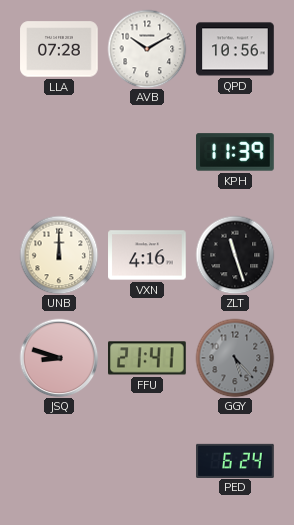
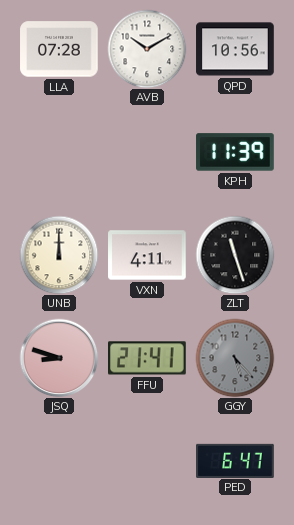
VXN: 4:16 -> 4:11 (147, 255)
PED: 6:24 -> 6:47 (235, 460)
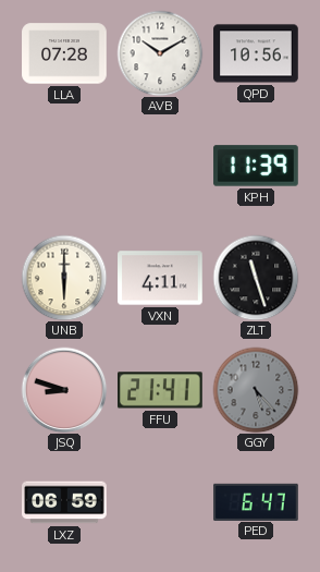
UNB: 12:00 -> 6:00 (64, 278)
LXZ: none -> 06:59 (64, 502)
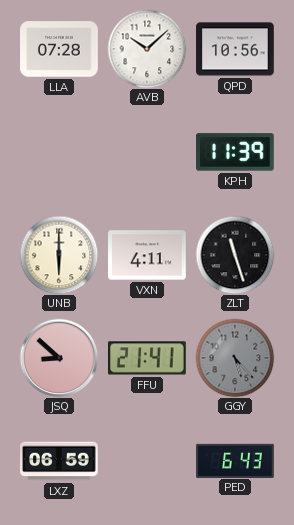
AVB: 10:10 -> 10:08 (147, 49)
JSQ: 8:48 -> 8:52 (59, 358)
PED: 6:47 -> 6:43 (235, 460)
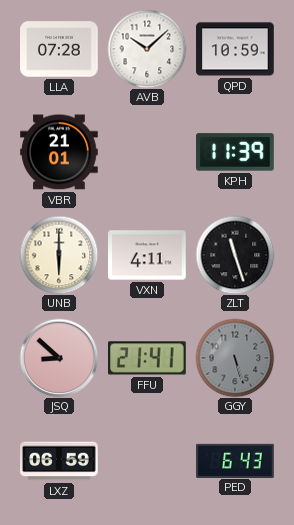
QPD: 10:56 -> 10:59 (235, 49)
VBR: none -> 21:01 (59, 152)
GGY: 5:23 -> 5:27 (235, 358)
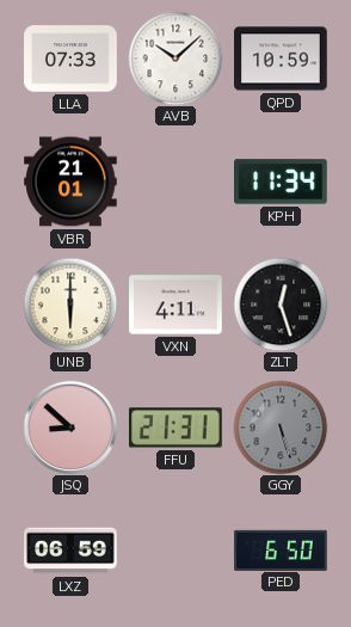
LLA: 07:28 -> 07:33 (70, 59)
KPH: 11:39 -> 11:34 (281, 182)
ZLT: 11:27 -> 12:27 (281, 305)
FFU: 21:41 -> 21:31 (177, 428)
PED: 6:43 -> 6:50 (281, 549)
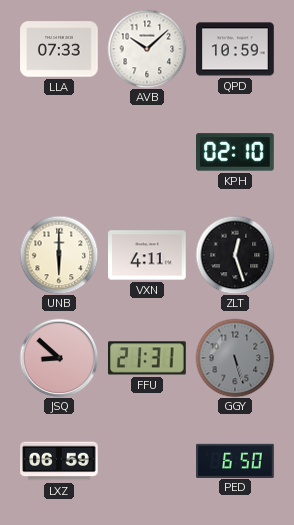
VBR: 21:01 -> none (70, 182)
KPH: 11:34 -> 02:10 (235, 152)
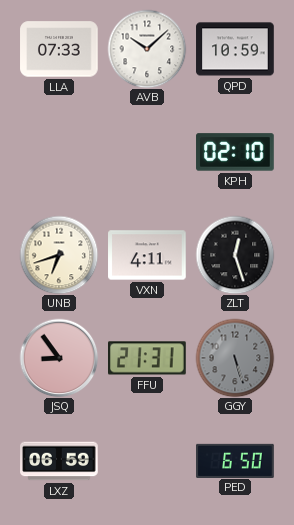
UNB: 6:00 -> 6:42 (59, 255)
JSQ: 8:52 -> 8:54 (59, 358)
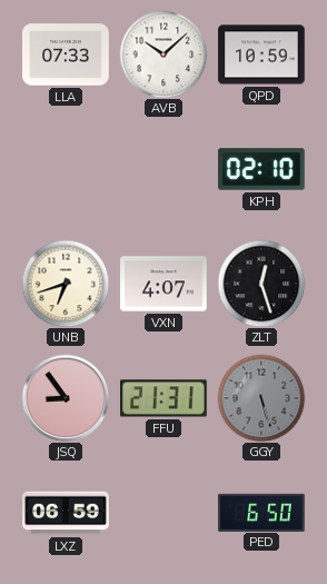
VXN: 4:11 -> 4:07 (163, 284)
